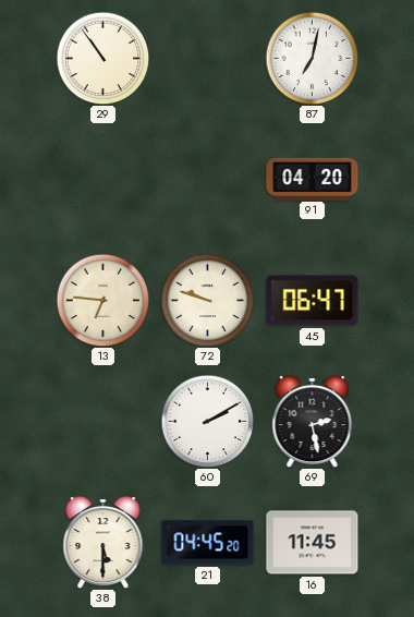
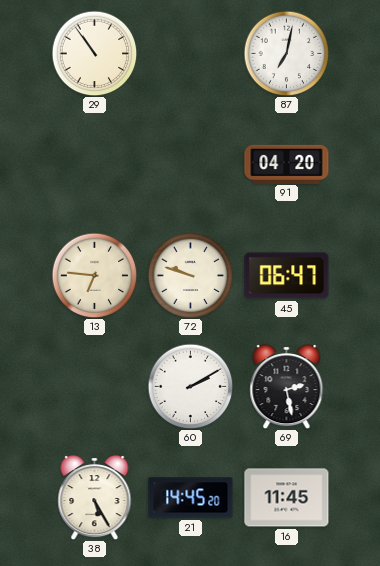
38: 5:30 -> 5:25 (95, 498)
21: 04:45 -> 14:45 (191, 498)
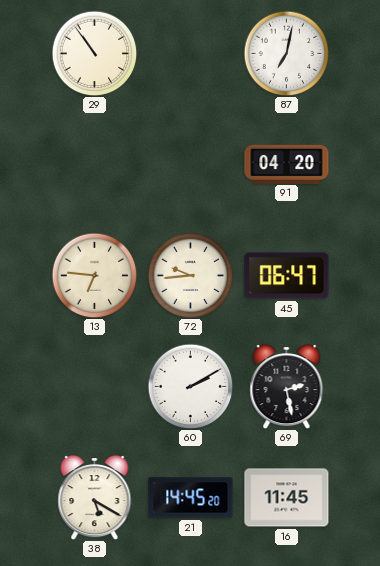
72: 9:48 -> 9:44 (190, 275)
38: 5:25 -> 5:20 (95, 498)
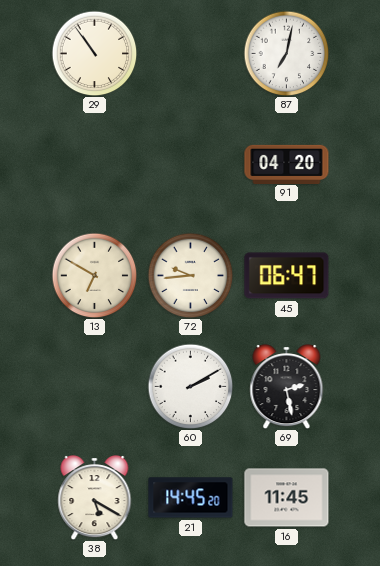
13: 6:46 -> 6:50 (94, 275)
